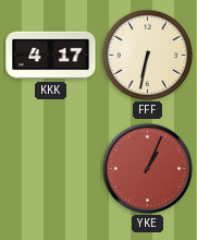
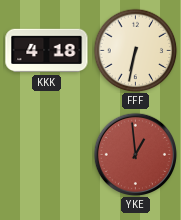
KKK: 4:17 -> 4:18 (47, 51)
YKE: 1:04 -> 12:59 (135, 154)
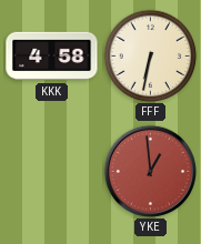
KKK: 4:18 -> 4:58 (52, 57)
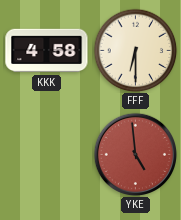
FFF: 6:32 -> 6:30 (135, 50)
YKE: 12:59 -> 4:59 (135, 154)
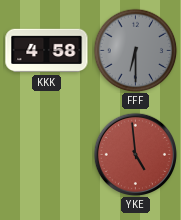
FFF dial: cream -> grey (135, 50)
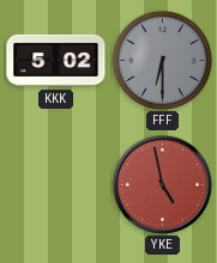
KKK: 4:58 -> 5:02 (56, 61)
YKE: 4:59 -> 4:58 (162, 184)
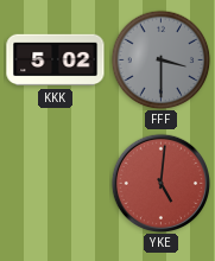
FFF: 6:30 -> 3:30 (160, 59)
YKE: 4:58 -> 5:01 (160, 183)
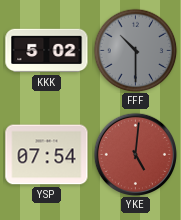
FFF: 3:30 -> 10:30 (135, 50)
YSP: none -> 07:54 (47, 155)
